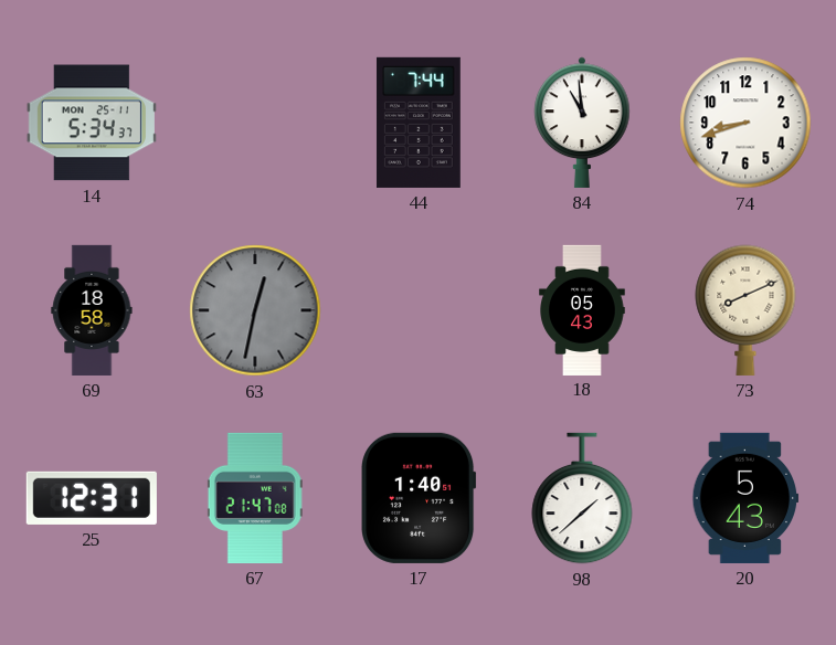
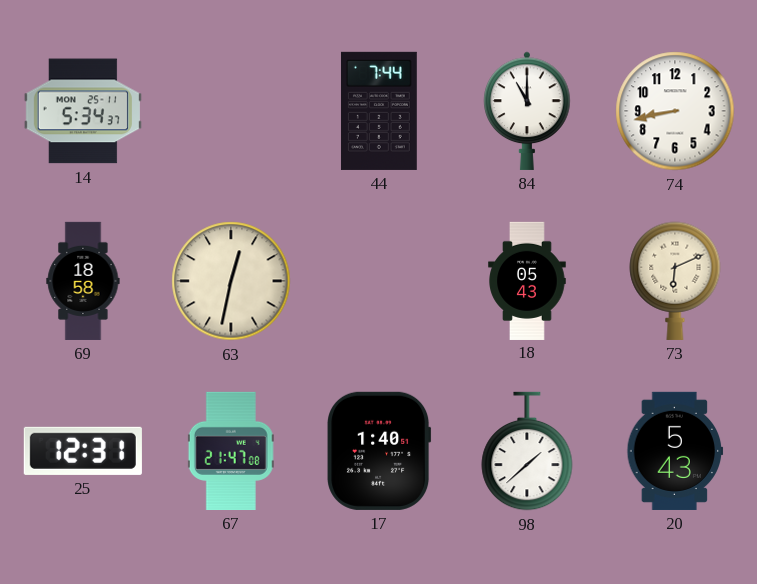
84: 10:59 -> 11:00 (527, 111)
74: 8:42 -> 8:43 (675, 111)
63 dial: grey -> cream (231, 281)
73: 8:11 -> 6:11 (675, 281)
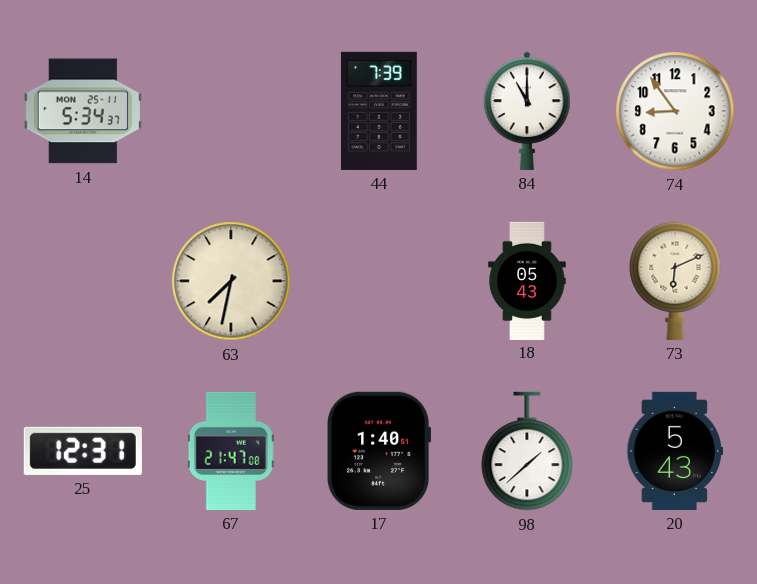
44: 7:44 -> 7:39 (379, 111)
74: 8:43 -> 8:54 (675, 111)
69: 18:58 -> none (83, 281)
63: 12:32 -> 7:32 (231, 281)
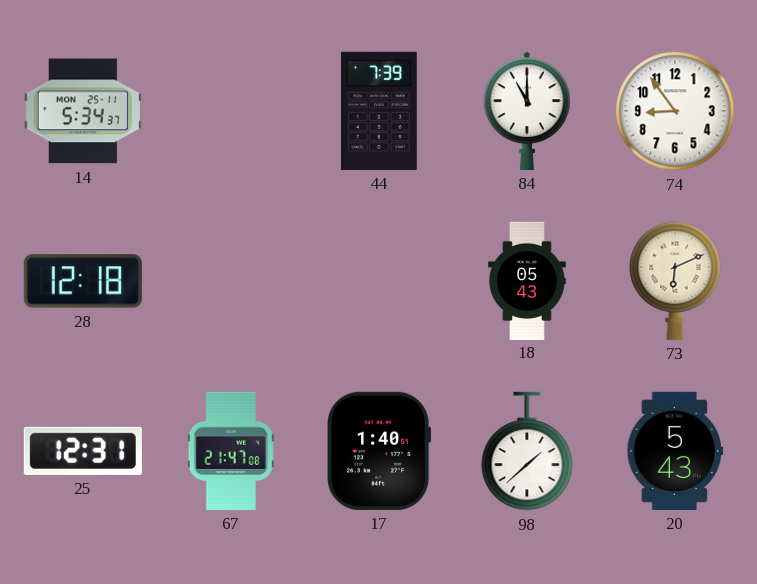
28: none -> 12:18 (83, 281)
63: 7:32 -> none (231, 281)
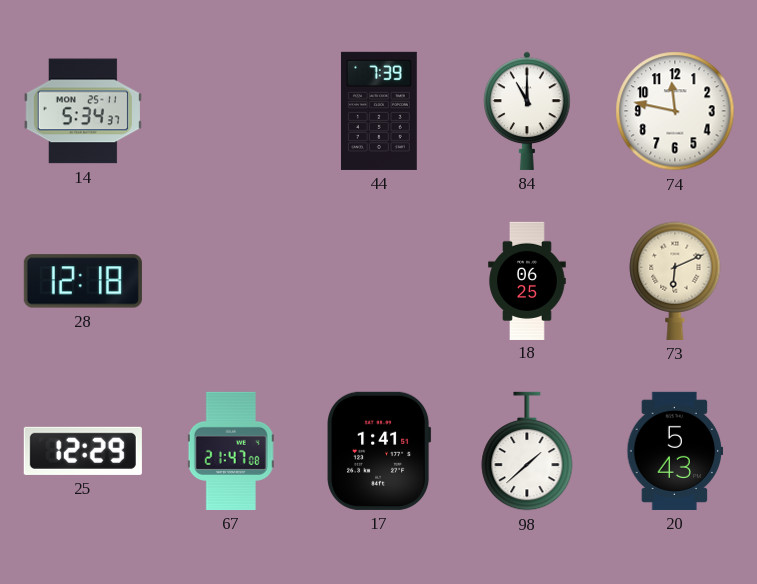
74: 8:54 -> 11:47 (675, 111)
18: 05:43 -> 06:25 (527, 280)
25: 12:31 -> 12:29 (83, 451)
17: 1:40 -> 1:41 (379, 451)
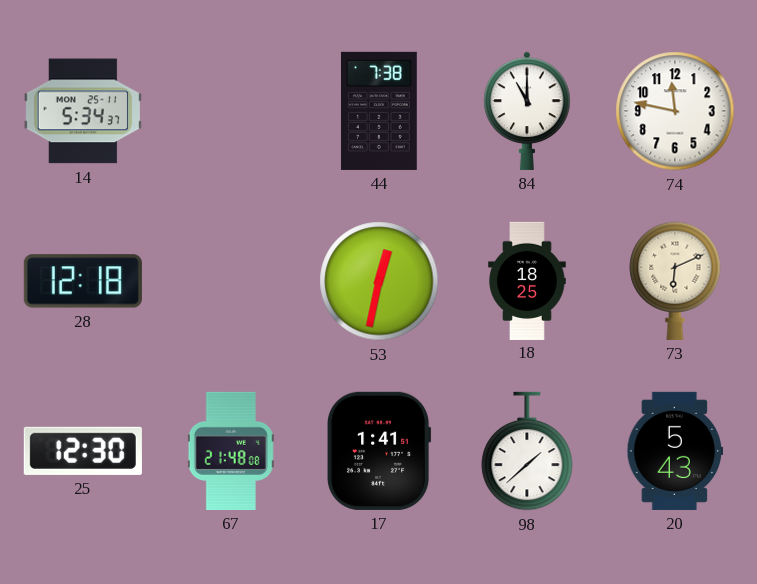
44: 7:39 -> 7:38 (379, 111)
53: none -> 12:32 (379, 281)
18: 06:25 -> 18:25 (527, 280)
25: 12:29 -> 12:30 (83, 451)
67: 21:47 -> 21:48 (231, 451)
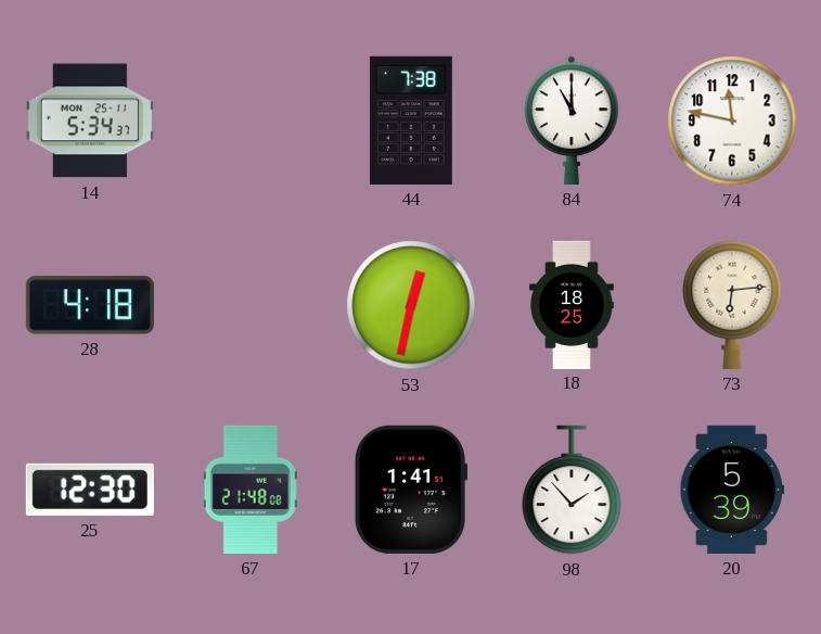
28: 12:18 -> 4:18 (90, 305)
73: 6:11 -> 6:14 (732, 305)
98: 1:38 -> 1:53 (572, 490)
20: 5:43 -> 5:39 (732, 490)
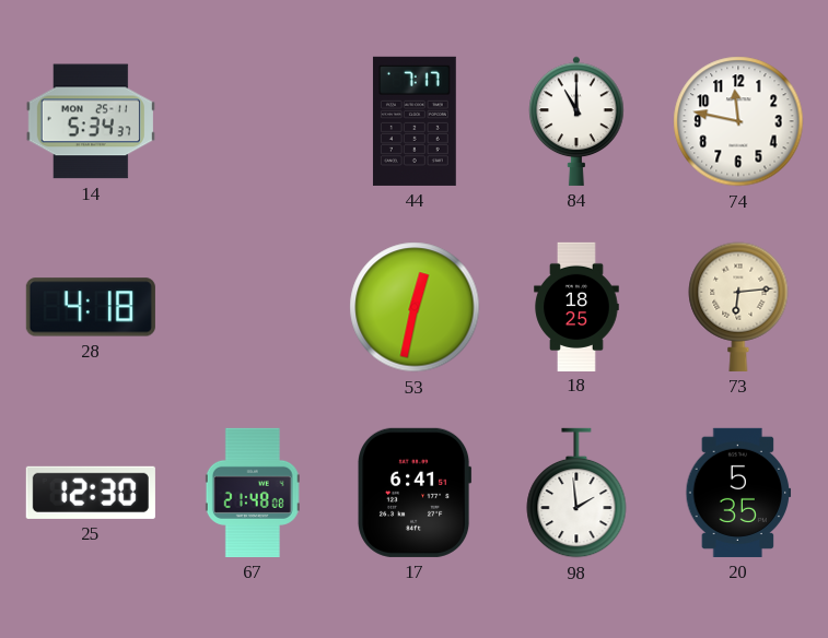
44: 7:38 -> 7:17 (415, 121)
17: 1:41 -> 6:41 (415, 493)
98: 1:53 -> 1:59 (576, 493)
20: 5:39 -> 5:35 (738, 493)
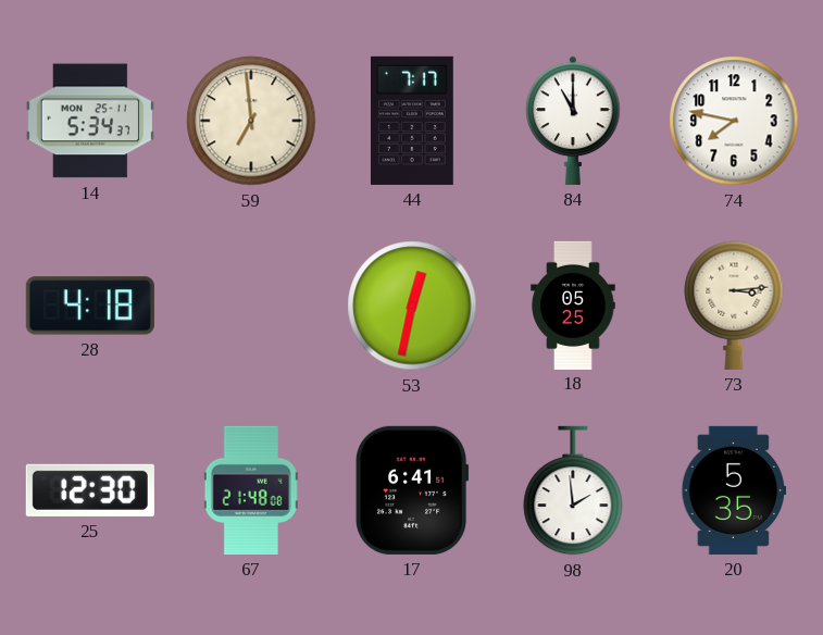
59: none -> 6:59 (251, 121)
74: 11:47 -> 7:47 (734, 121)
18: 18:25 -> 05:25 (573, 304)
73: 6:14 -> 3:14 (734, 306)
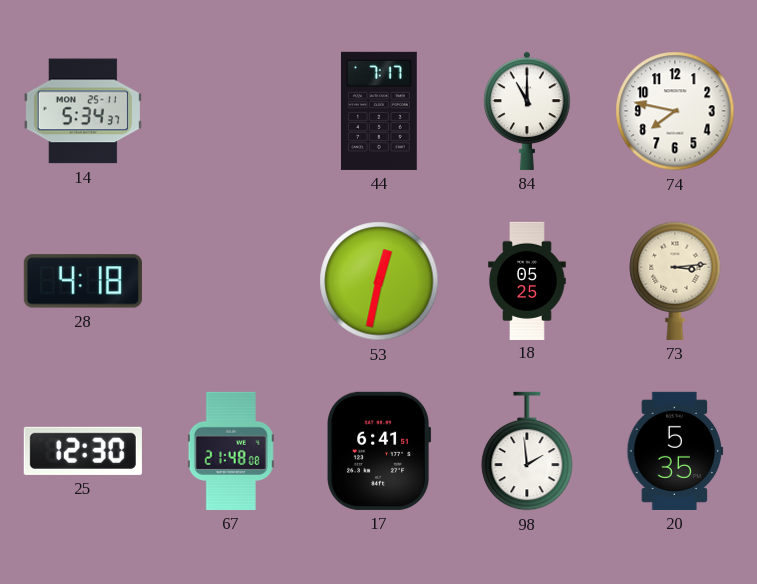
59: 6:59 -> none (251, 121)
